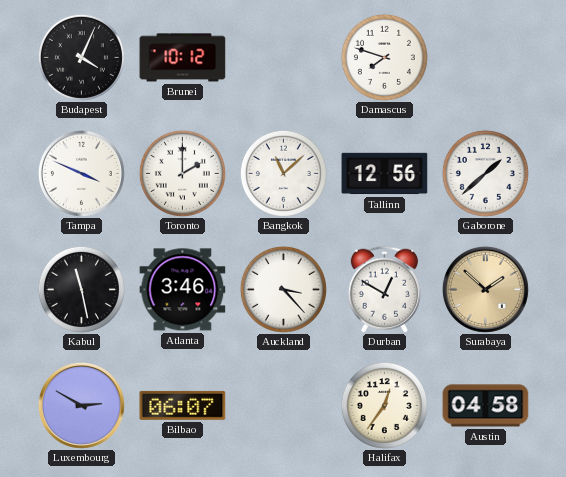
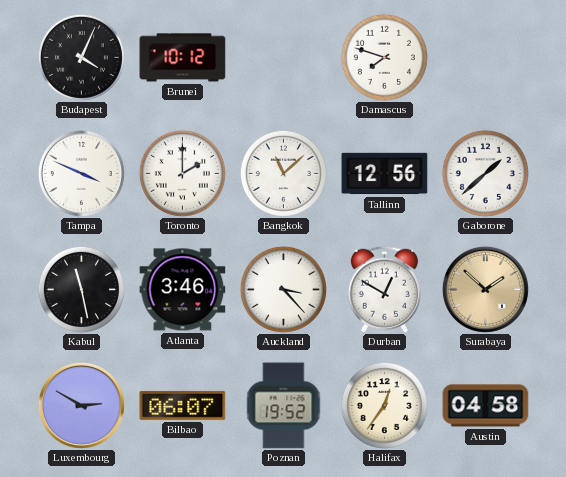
Poznan: none -> 19:52 (284, 406)
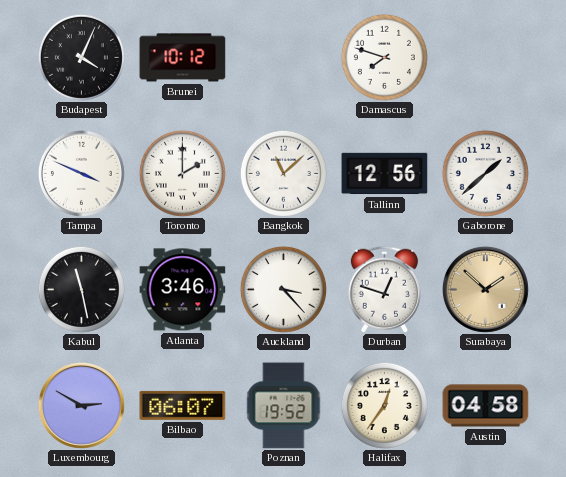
Durban: 12:50 -> 12:48 (384, 289)
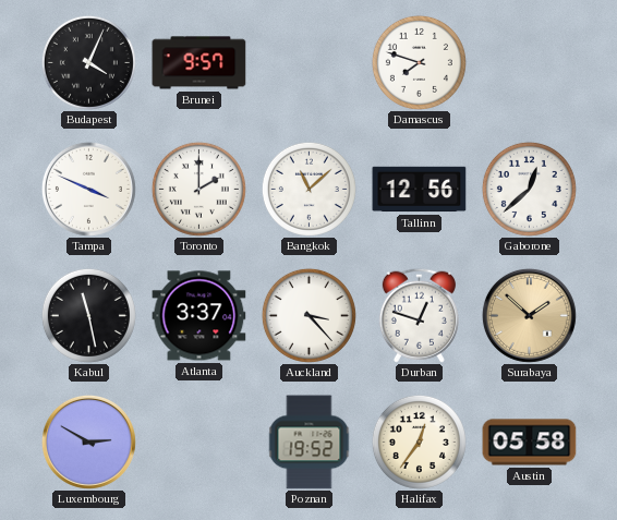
Brunei: 10:12 -> 9:57 (199, 63)
Gaborone: 1:38 -> 12:38 (529, 189)
Atlanta: 3:46 -> 3:37 (199, 316)
Bilbao: 06:07 -> none (183, 405)
Austin: 04:58 -> 05:58 (530, 443)
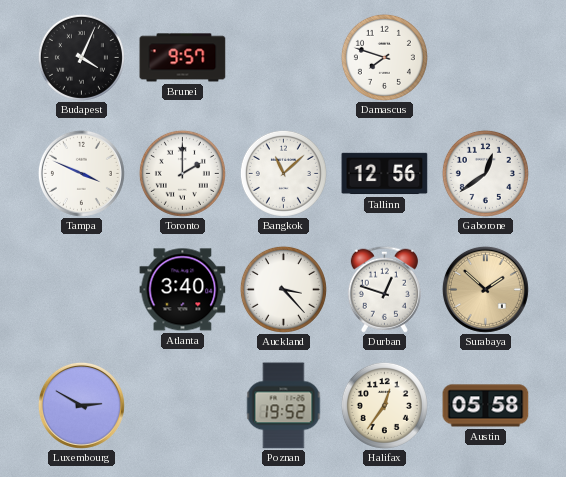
Gaborone: 12:38 -> 12:39 (485, 173)
Kabul: 11:28 -> none (88, 315)
Atlanta: 3:37 -> 3:40 (183, 290)
